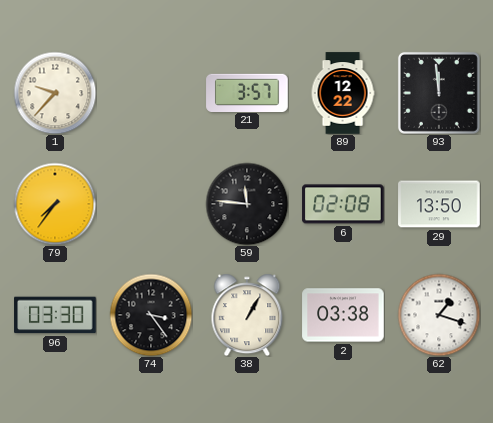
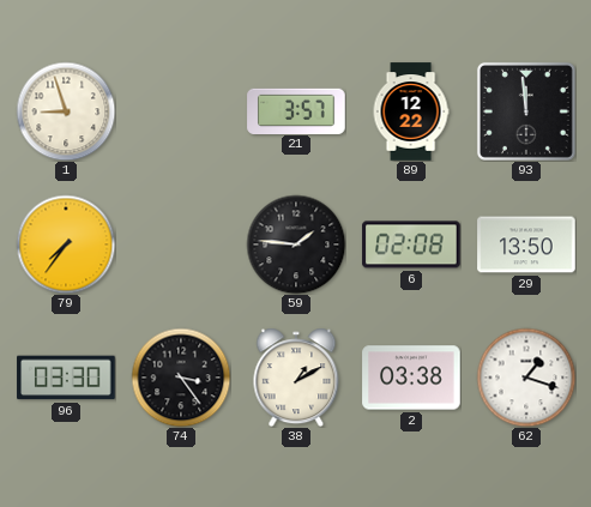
1: 9:37 -> 8:57 (66, 111)
59: 11:46 -> 1:46 (296, 245)
38: 1:05 -> 1:10 (296, 378)
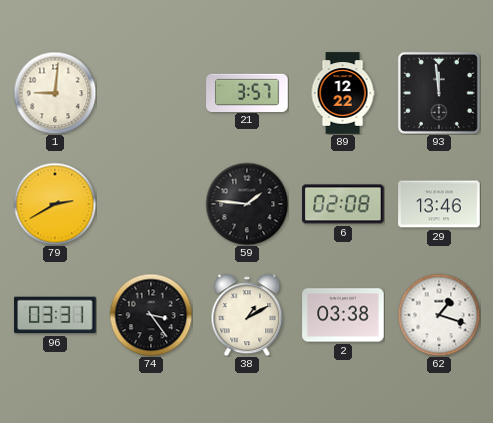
1: 8:57 -> 9:01 (55, 93)
79: 7:36 -> 2:40 (55, 204)
29: 13:50 -> 13:46 (439, 204)
96: 03:30 -> 03:31 (55, 315)
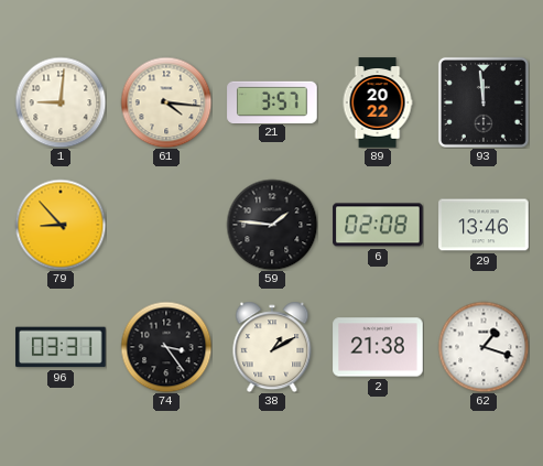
61: none -> 4:16 (166, 102)
89: 12:22 -> 20:22 (378, 102)
79: 2:40 -> 8:53 (61, 225)
2: 03:38 -> 21:38 (378, 347)
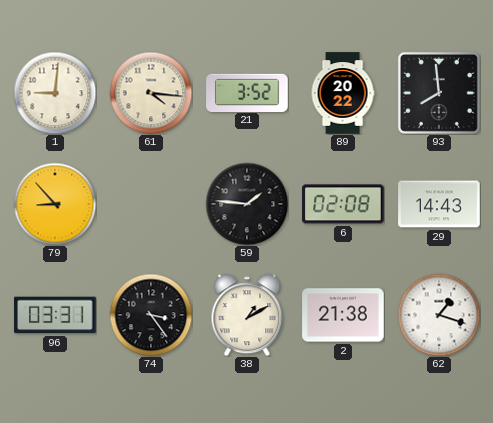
21: 3:57 -> 3:52 (247, 92)
93: 11:59 -> 7:59 (439, 93)
29: 13:46 -> 14:43 (439, 204)
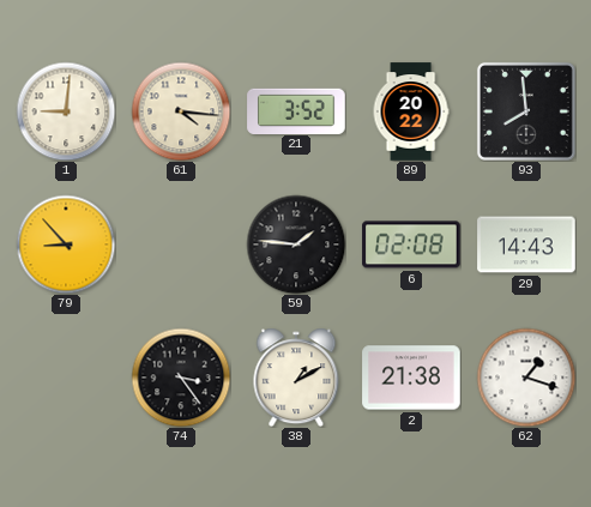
96: 03:31 -> none (55, 315)
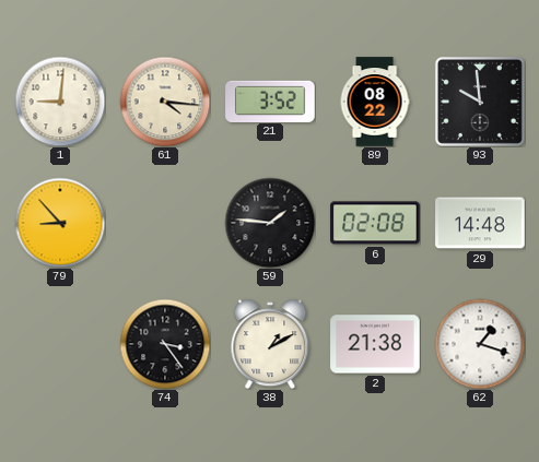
89: 20:22 -> 08:22 (375, 102)
93: 7:59 -> 9:59 (480, 102)
29: 14:43 -> 14:48 (480, 223)
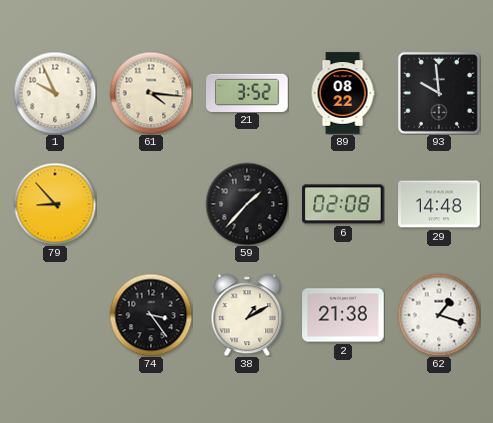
1: 9:01 -> 9:56 (55, 93)
59: 1:46 -> 1:37 (247, 204)
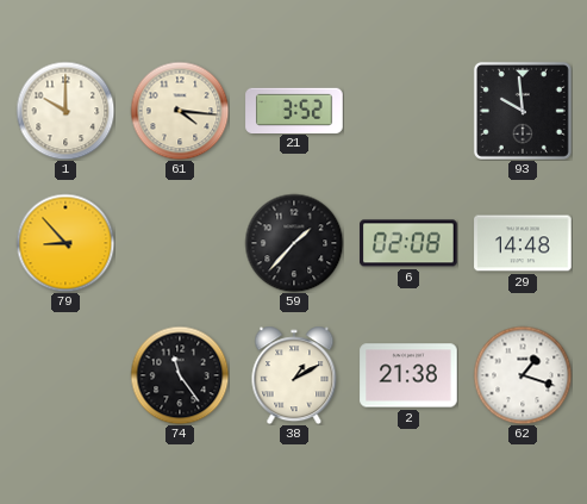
1: 9:56 -> 10:00 (65, 111)
89: 08:22 -> none (343, 93)
74: 3:24 -> 11:24 (180, 375)
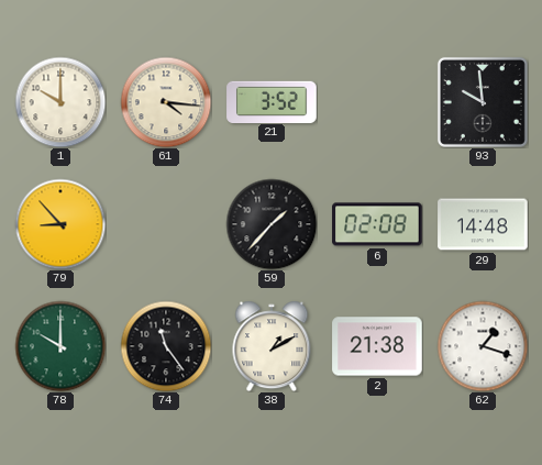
78: none -> 10:00 (60, 346)
